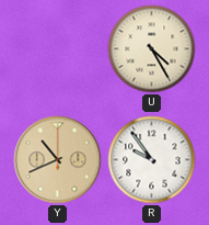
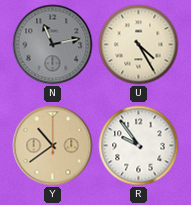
N: none -> 11:13 (53, 45)
Y: 10:41 -> 10:39 (53, 146)
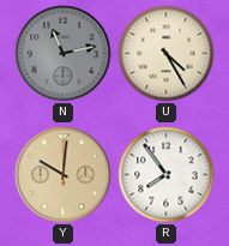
Y: 10:39 -> 10:01 (64, 175)
R: 9:54 -> 7:54 (167, 175)
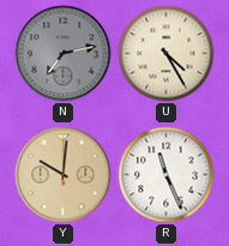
N: 11:13 -> 7:13 (64, 54)
R: 7:54 -> 11:26 (167, 175)
